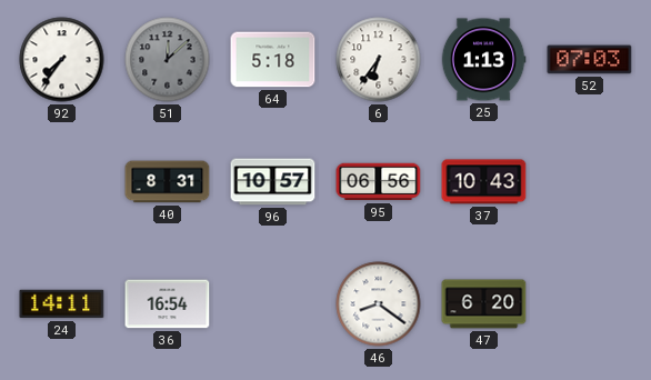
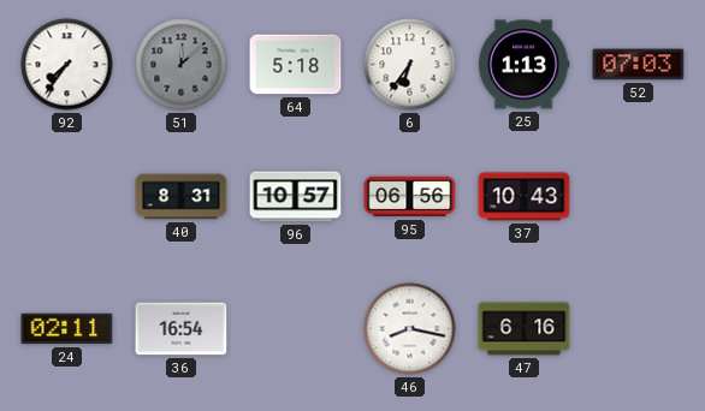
24: 14:11 -> 02:11 (67, 329)
46: 8:21 -> 8:17 (410, 329)
47: 6:20 -> 6:16 (525, 329)
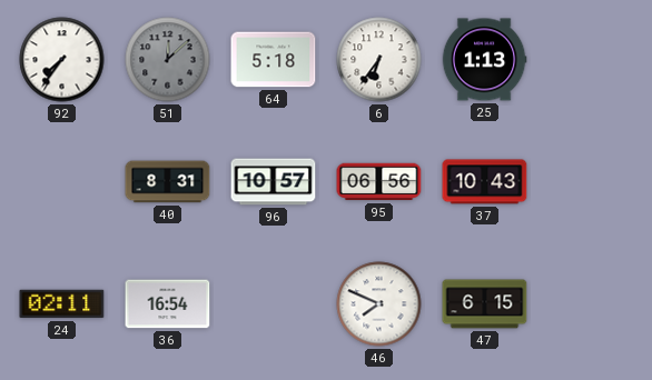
52: 07:03 -> none (639, 65)
46: 8:17 -> 7:49 (379, 304)
47: 6:16 -> 6:15 (485, 304)
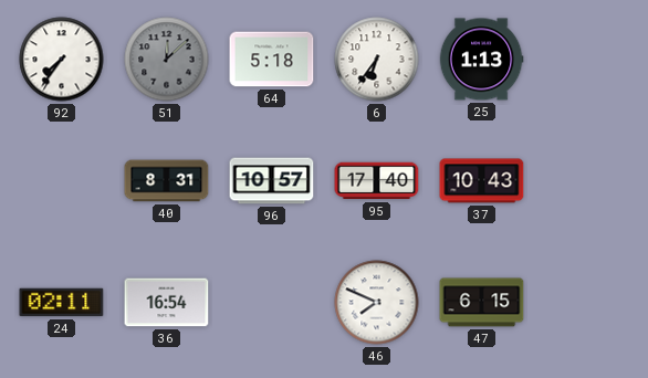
95: 06:56 -> 17:40 (377, 181)
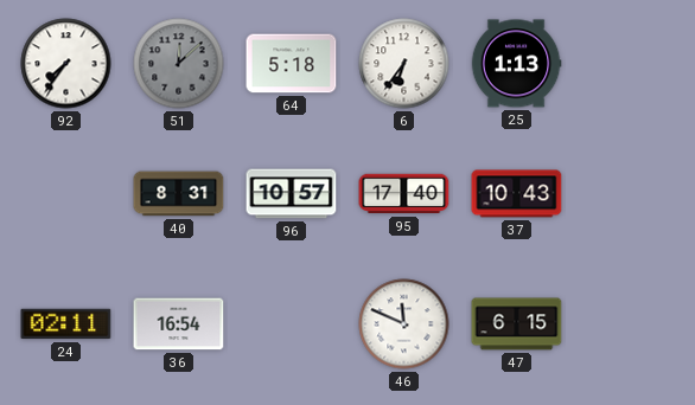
46: 7:49 -> 11:49 (404, 324)
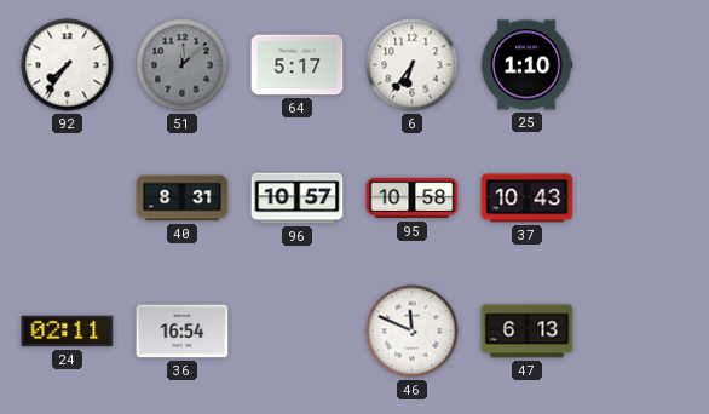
64: 5:18 -> 5:17 (298, 65)
25: 1:13 -> 1:10 (526, 65)
95: 17:40 -> 10:58 (413, 199)
47: 6:15 -> 6:13 (528, 332)
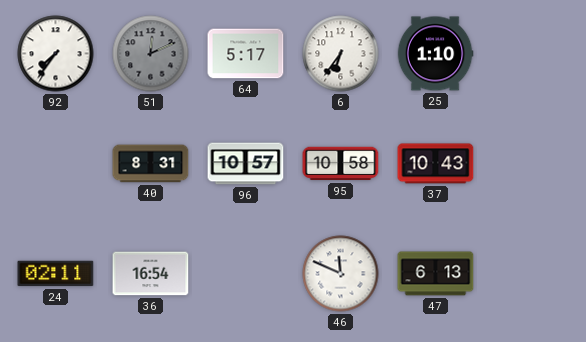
51: 12:08 -> 12:11 (151, 54)
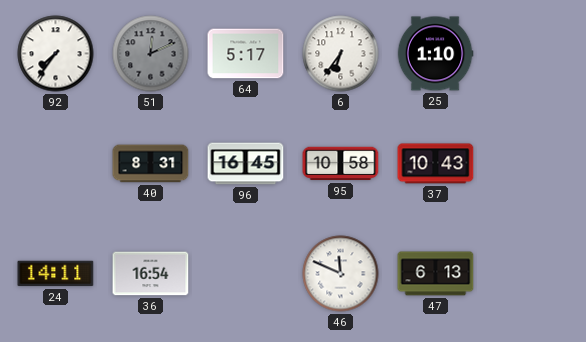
96: 10:57 -> 16:45 (246, 164)
24: 02:11 -> 14:11 (56, 274)
